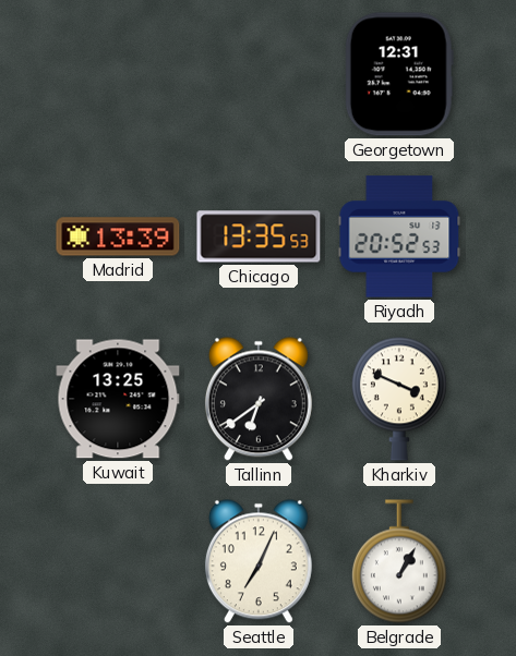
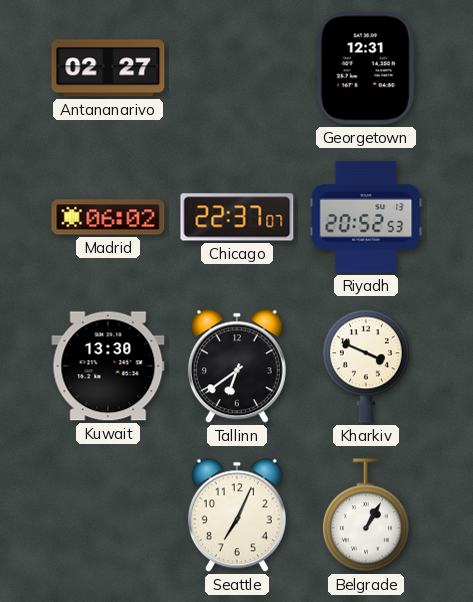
Antananarivo: none -> 02:27 (108, 68)
Madrid: 13:39 -> 06:02 (108, 217)
Chicago: 13:35 -> 22:37 (237, 217)
Kuwait: 13:25 -> 13:30 (108, 366)
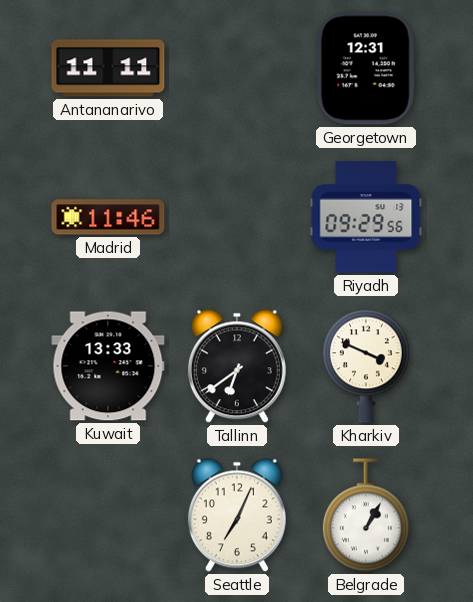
Antananarivo: 02:27 -> 11:11 (108, 68)
Madrid: 06:02 -> 11:46 (108, 217)
Chicago: 22:37 -> none (237, 217)
Riyadh: 20:52 -> 09:29 (366, 217)
Kuwait: 13:30 -> 13:33 (108, 366)
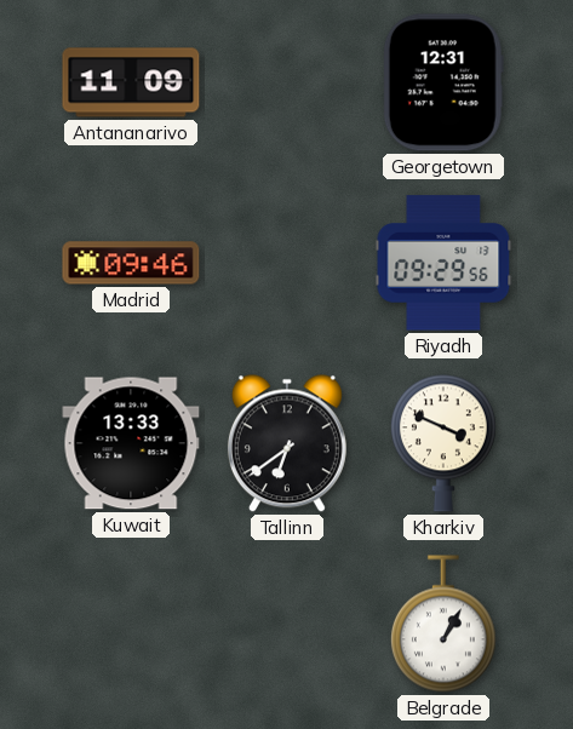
Antananarivo: 11:11 -> 11:09 (131, 82)
Madrid: 11:46 -> 09:46 (131, 263)
Seattle: 7:04 -> none (237, 515)
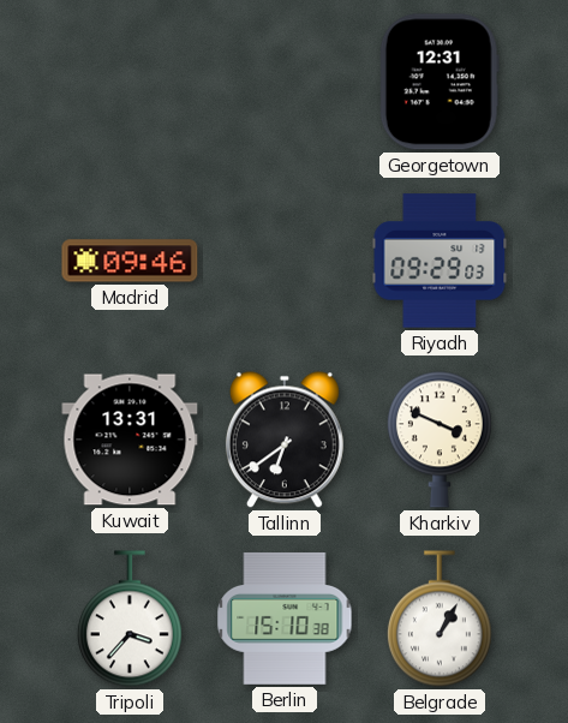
Antananarivo: 11:09 -> none (131, 82)
Riyadh: 09:29:56 -> 09:29:03 (440, 261)
Kuwait: 13:33 -> 13:31 (130, 440)
Tripoli: none -> 3:37 (130, 619)
Berlin: none -> 15:10 (285, 619)
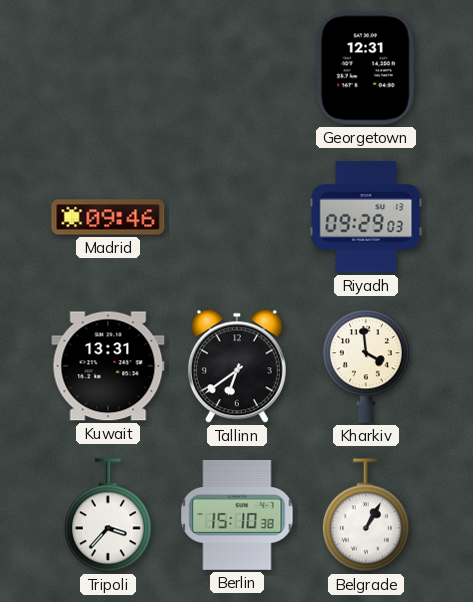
Kharkiv: 3:49 -> 3:59 (366, 366)
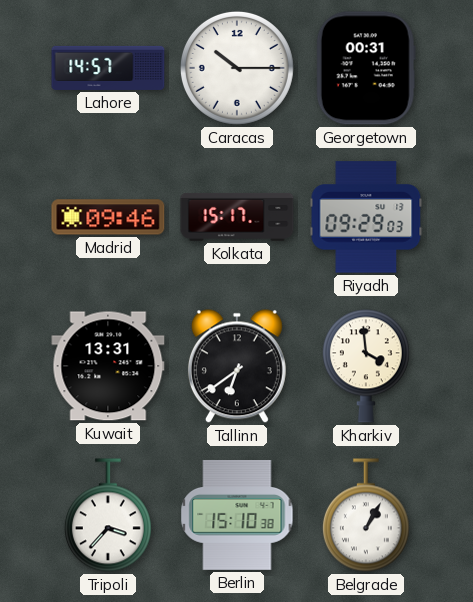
Lahore: none -> 14:57 (108, 68)
Caracas: none -> 10:15 (237, 68)
Georgetown: 12:31 -> 00:31 (366, 68)
Kolkata: none -> 15:17 (237, 217)
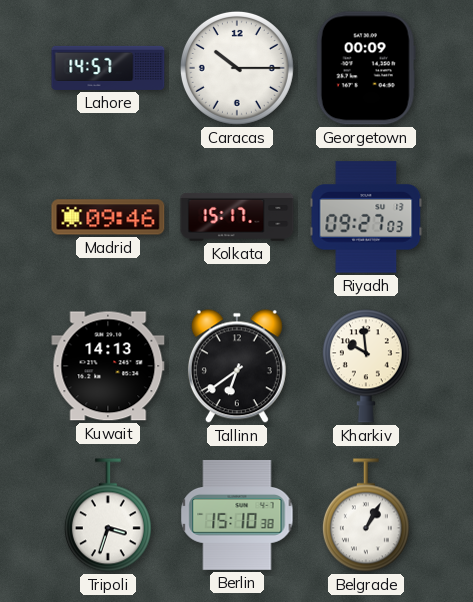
Georgetown: 00:31 -> 00:09 (366, 68)
Riyadh: 09:29 -> 09:27 (366, 217)
Kuwait: 13:31 -> 14:13 (108, 366)
Kharkiv: 3:59 -> 9:59 (366, 366)
Tripoli: 3:37 -> 3:33 (108, 515)
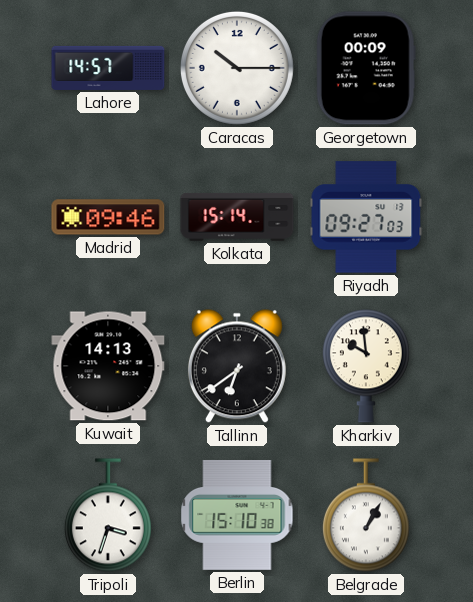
Kolkata: 15:17 -> 15:14 (237, 217)
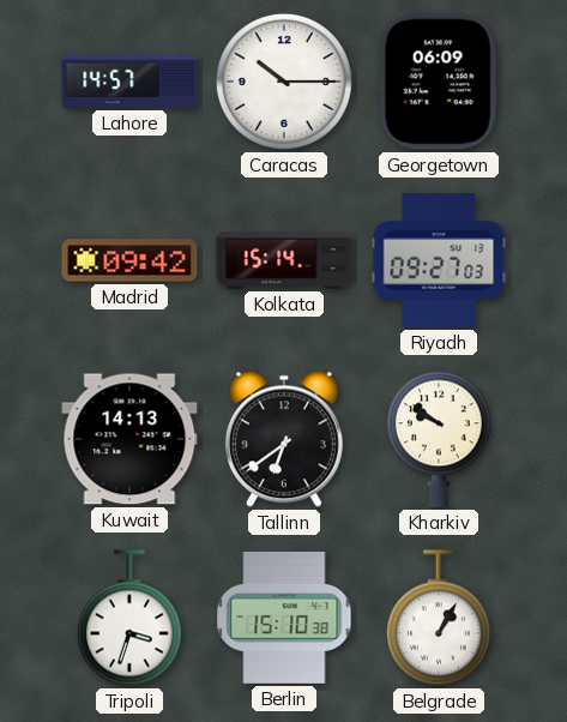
Georgetown: 00:09 -> 06:09 (439, 82)
Madrid: 09:46 -> 09:42 (129, 260)
Kharkiv: 9:59 -> 9:51 (439, 439)
